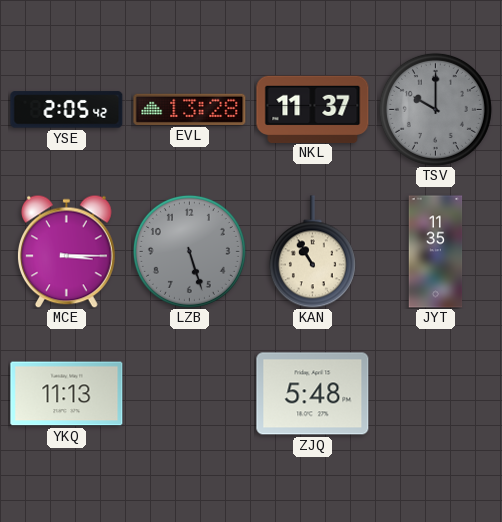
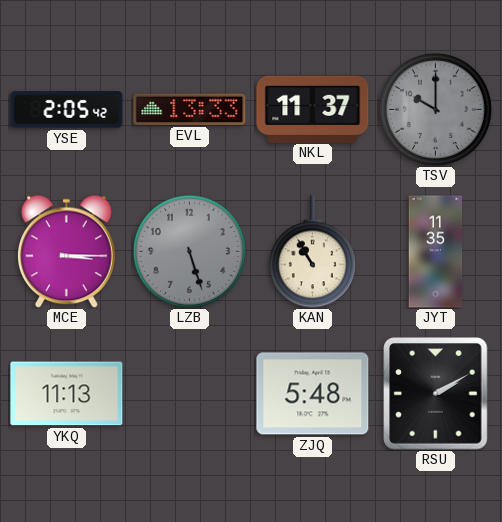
EVL: 13:28 -> 13:33 (190, 109)
RSU: none -> 2:10 (436, 394)
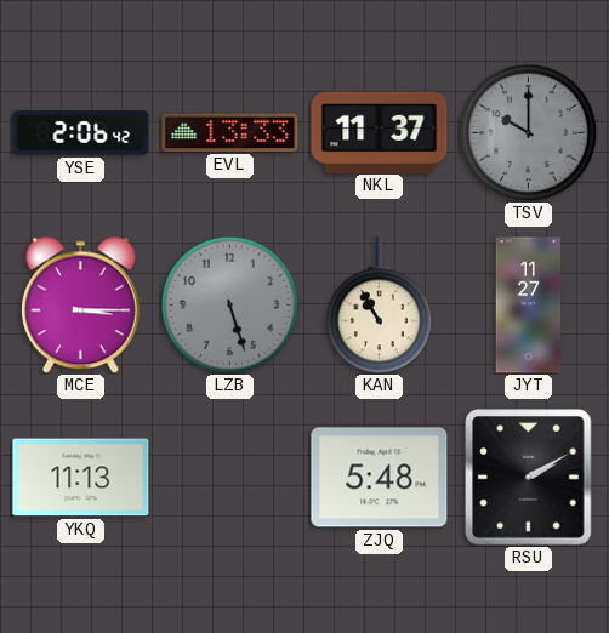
YSE: 2:05 -> 2:06 (81, 133)
JYT: 11:35 -> 11:27 (529, 306)
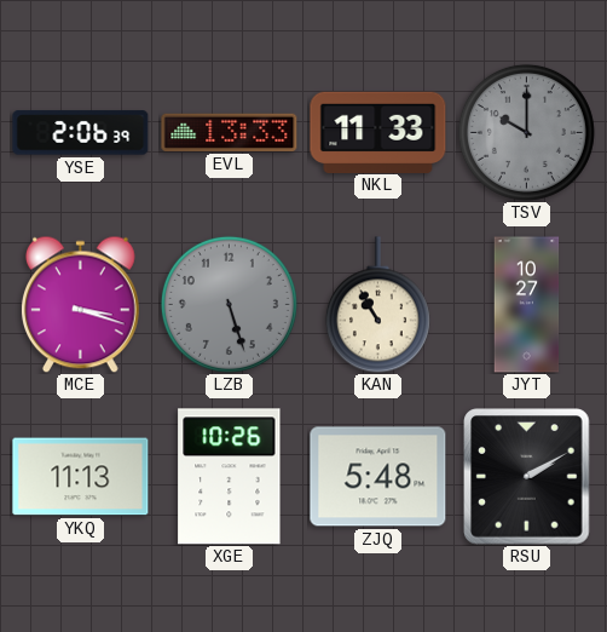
YSE: 2:06:42 -> 2:06:39 (81, 133)
NKL: 11:37 -> 11:33 (378, 132)
MCE: 3:15 -> 3:18 (81, 304)
JYT: 11:27 -> 10:27 (527, 305)
XGE: none -> 10:26 (230, 477)
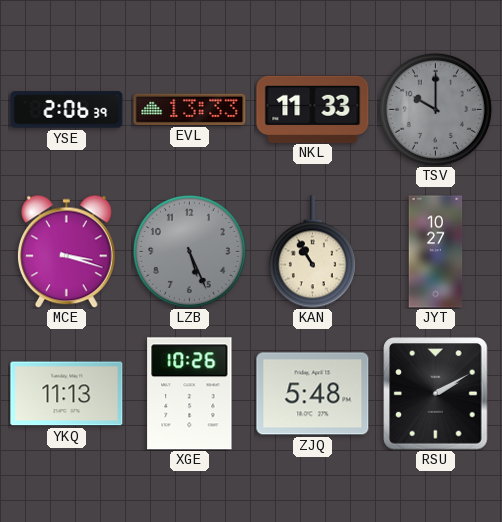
LZB: 5:27 -> 5:26 (189, 251)
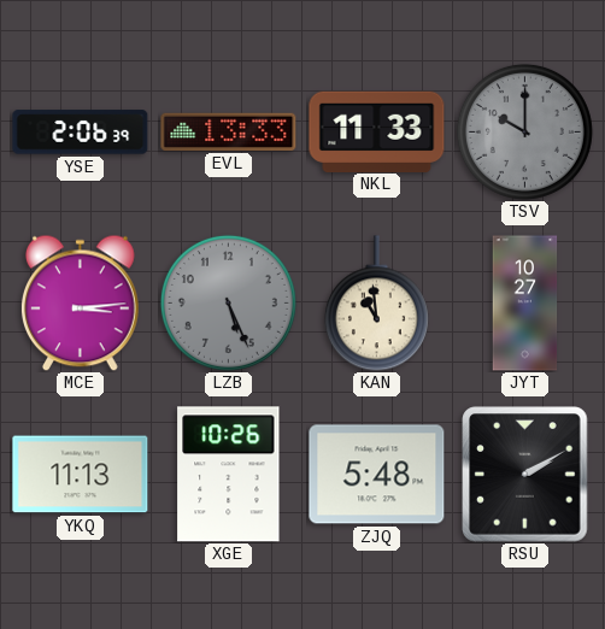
MCE: 3:18 -> 3:14 (81, 302)
KAN: 10:55 -> 10:59 (376, 304)
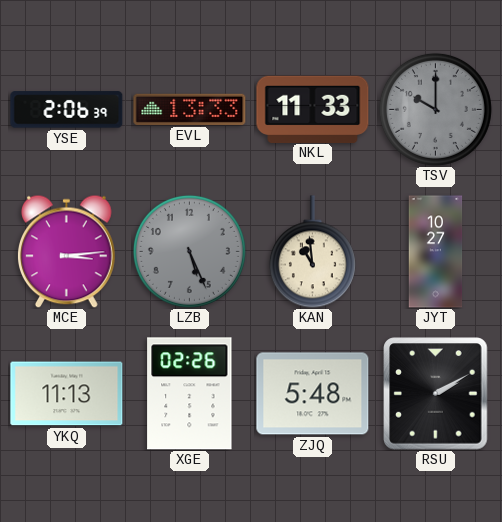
XGE: 10:26 -> 02:26 (190, 394)
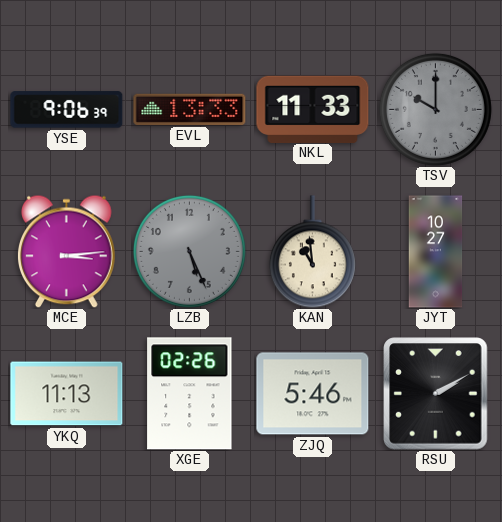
YSE: 2:06 -> 9:06 (67, 110)
ZJQ: 5:48 -> 5:46 (313, 394)
